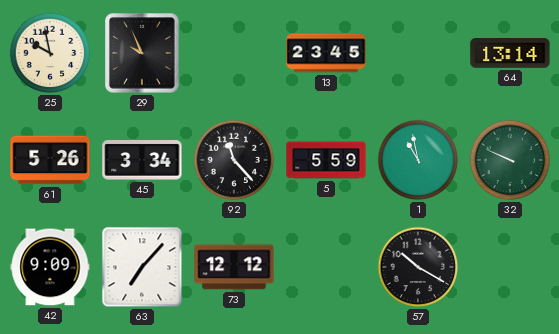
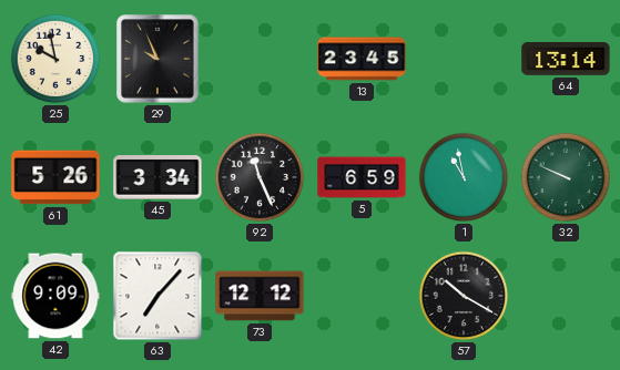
92: 11:23 -> 11:26 (260, 177)
5: 5:59 -> 6:59 (362, 177)
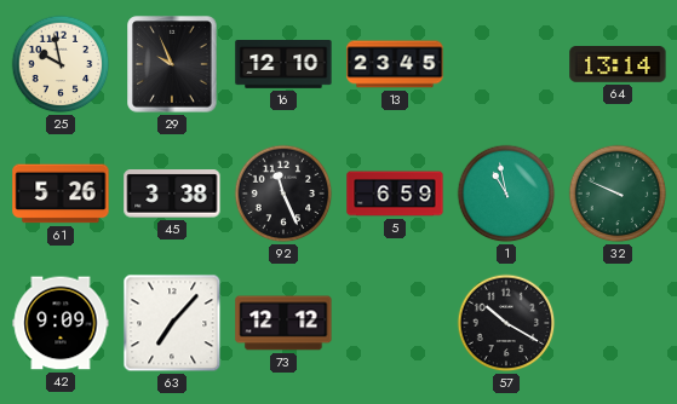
16: none -> 12:10 (283, 65)
45: 3:34 -> 3:38 (172, 194)
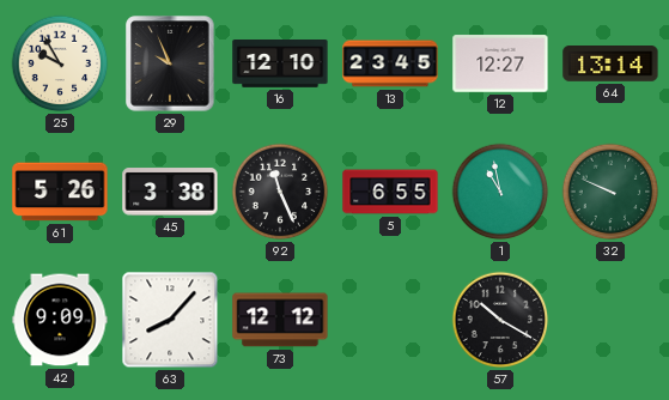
25: 9:58 -> 9:55 (60, 63)
12: none -> 12:27 (500, 63)
5: 6:59 -> 6:55 (390, 192)
63: 7:07 -> 8:07 (170, 320)
